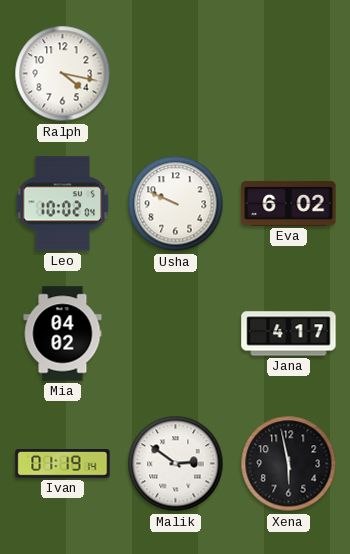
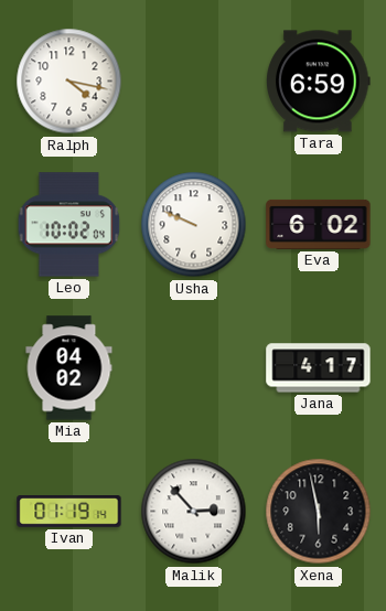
Tara: none -> 6:59 (319, 82)
Malik: 2:51 -> 2:53 (194, 512)
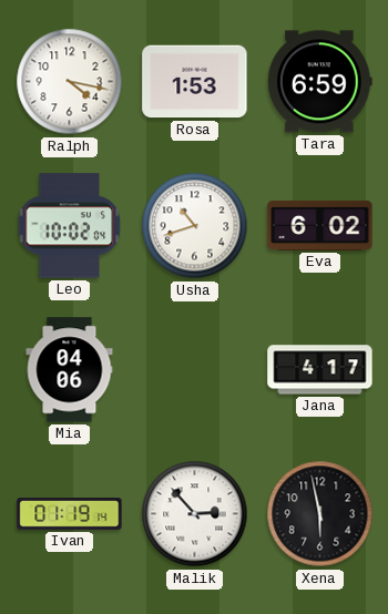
Rosa: none -> 1:53 (195, 82)
Usha: 9:49 -> 10:42 (195, 226)
Mia: 04:02 -> 04:06 (70, 370)
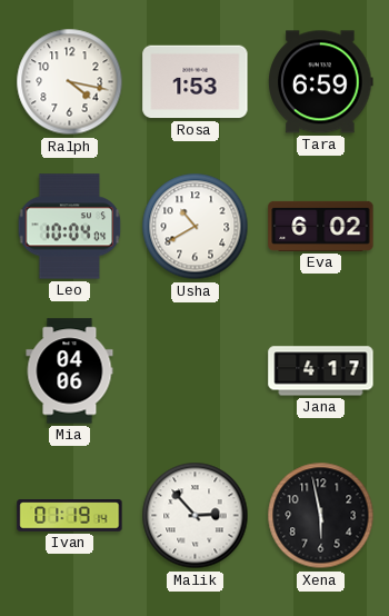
Leo: 10:02 -> 10:04 (70, 227)
Usha: 10:42 -> 10:40 (196, 227)
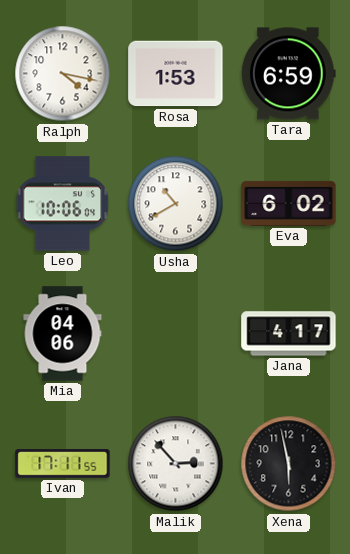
Leo: 10:04 -> 10:06 (63, 204)
Ivan: 01:19 -> 17:11 (63, 464)
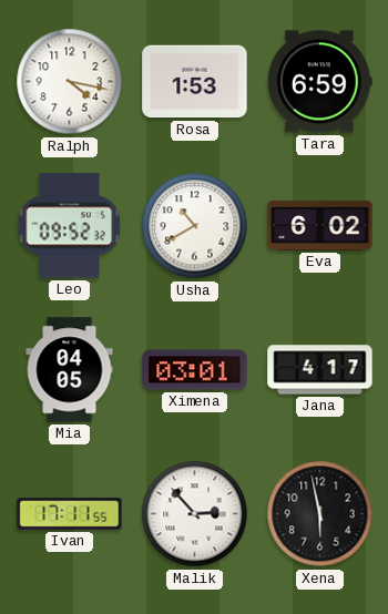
Leo: 10:06 -> 09:52 (70, 226)
Mia: 04:06 -> 04:05 (70, 370)
Ximena: none -> 03:01 (195, 370)
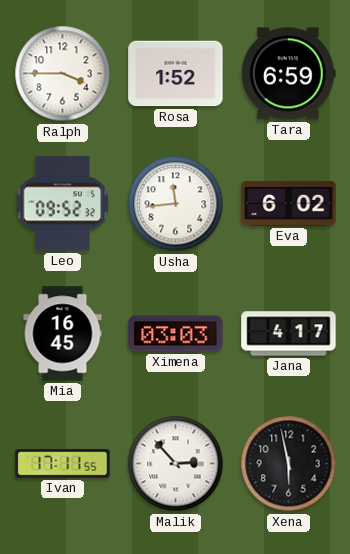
Ralph: 4:17 -> 3:45 (63, 74)
Rosa: 1:53 -> 1:52 (176, 74)
Usha: 10:40 -> 11:44 (176, 204)
Mia: 04:05 -> 16:45 (63, 334)
Ximena: 03:01 -> 03:03 (176, 334)
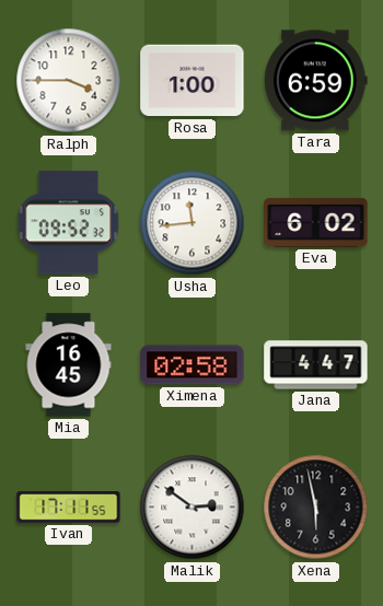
Rosa: 1:52 -> 1:00 (193, 81)
Ximena: 03:03 -> 02:58 (193, 365)
Jana: 4:17 -> 4:47 (316, 365)
Malik: 2:53 -> 2:51 (193, 508)
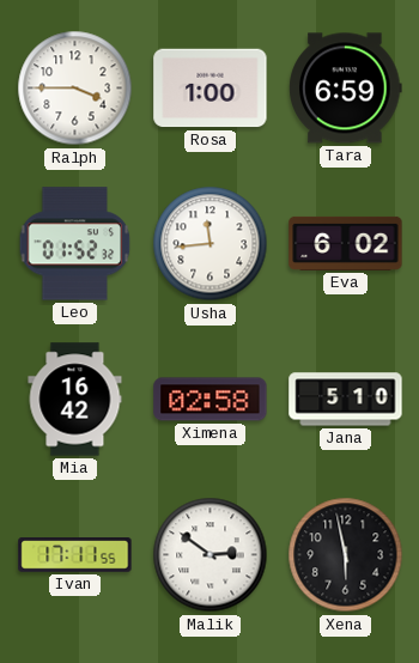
Leo: 09:52 -> 01:52 (75, 244)
Mia: 16:45 -> 16:42 (75, 400)
Jana: 4:47 -> 5:10 (346, 400)
